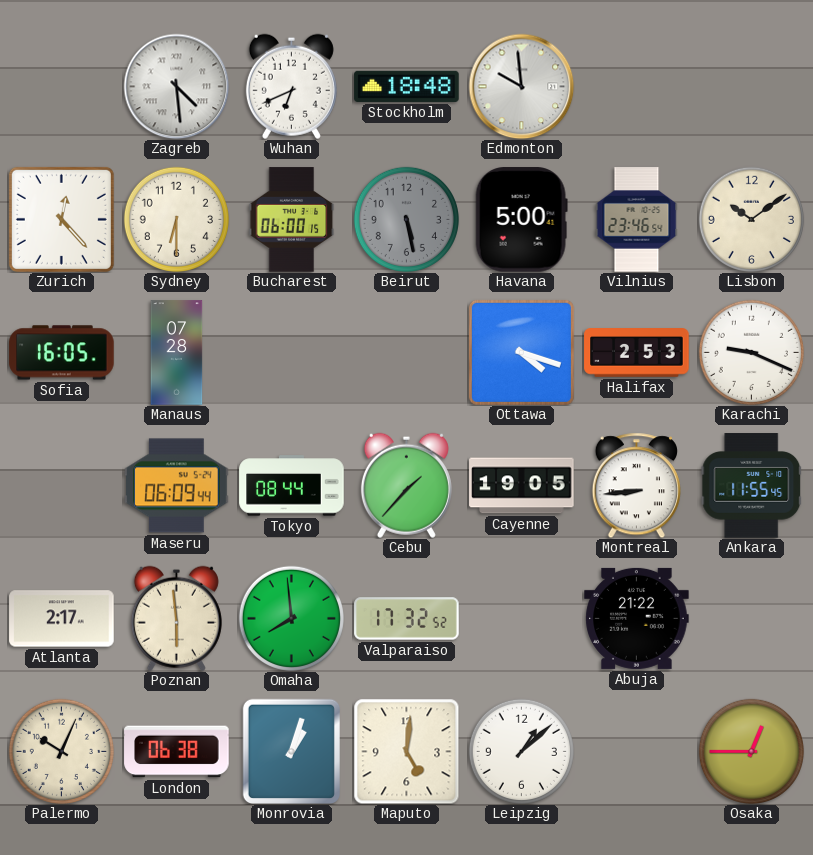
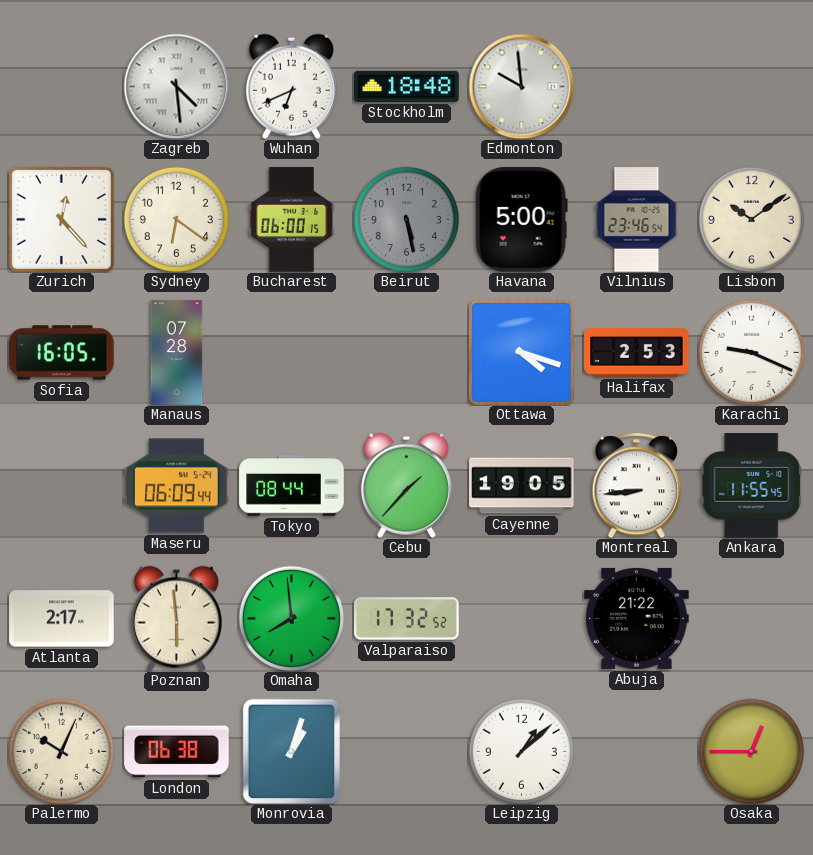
Sydney: 6:30 -> 6:21 (176, 219)
Maputo: 5:01 -> none (406, 751)
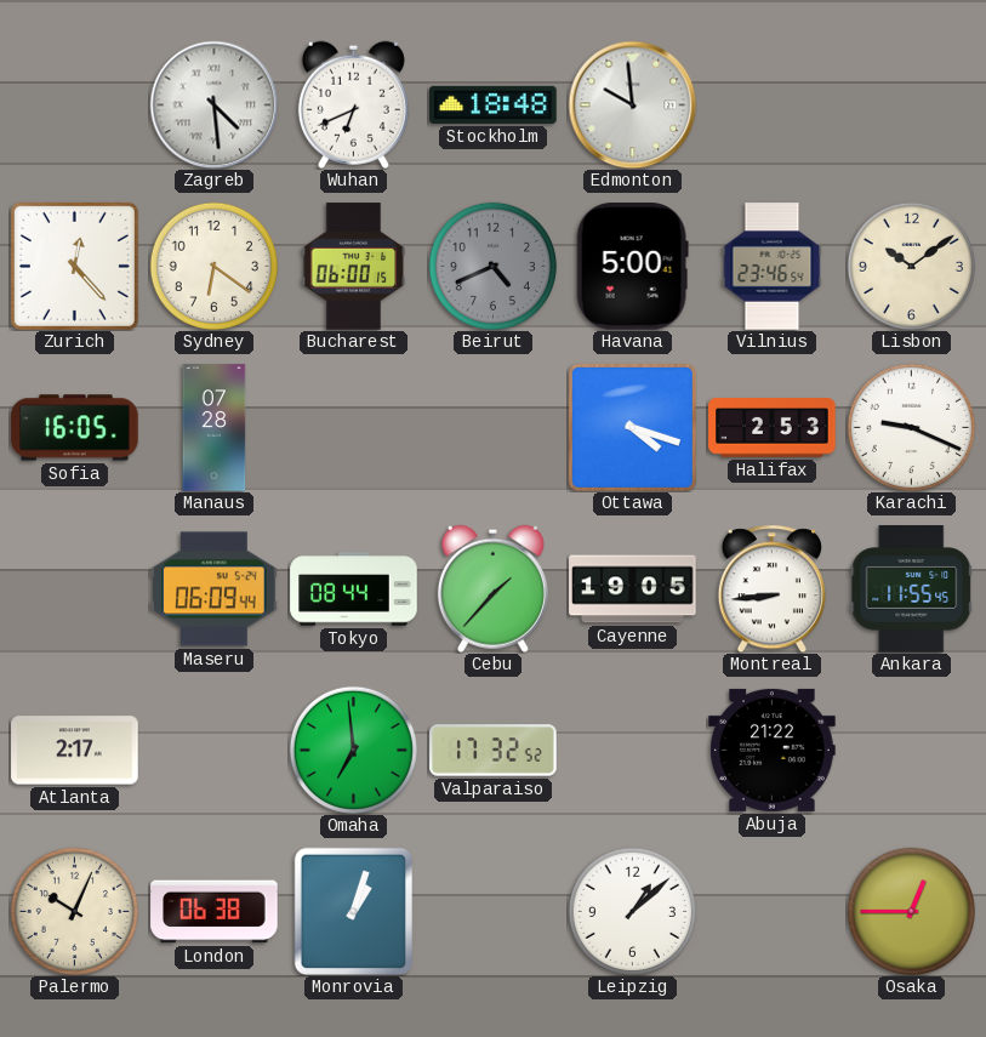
Beirut: 5:28 -> 4:41 (492, 266)
Poznan: 5:59 -> none (176, 618)
Omaha: 7:59 -> 6:59 (353, 750)
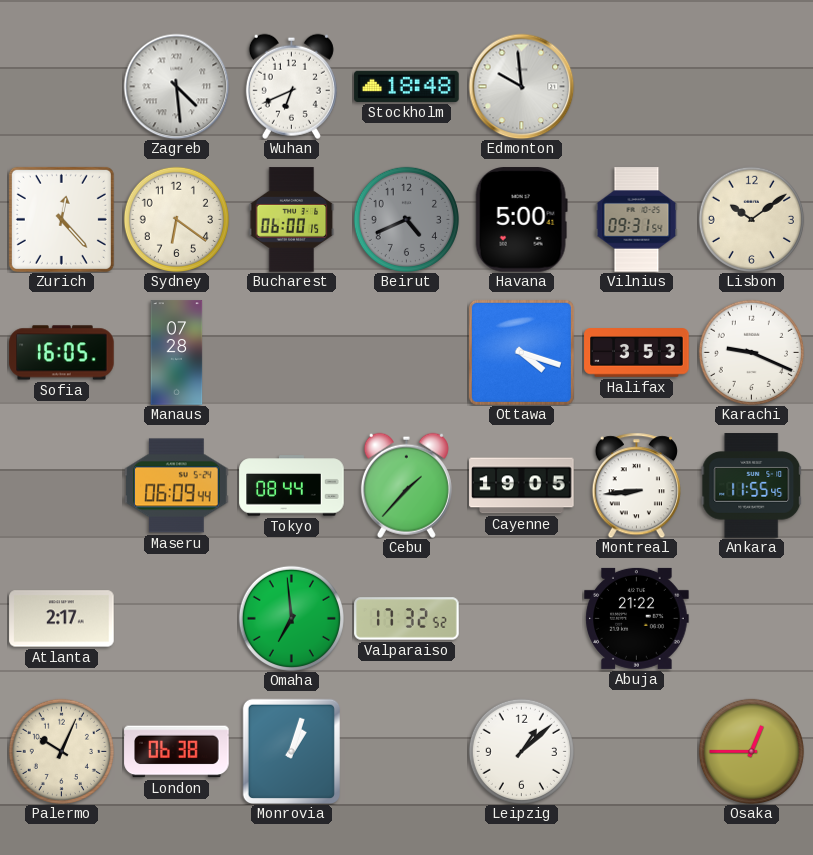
Vilnius: 23:46 -> 09:31 (637, 220)
Halifax: 2:53 -> 3:53 (637, 353)
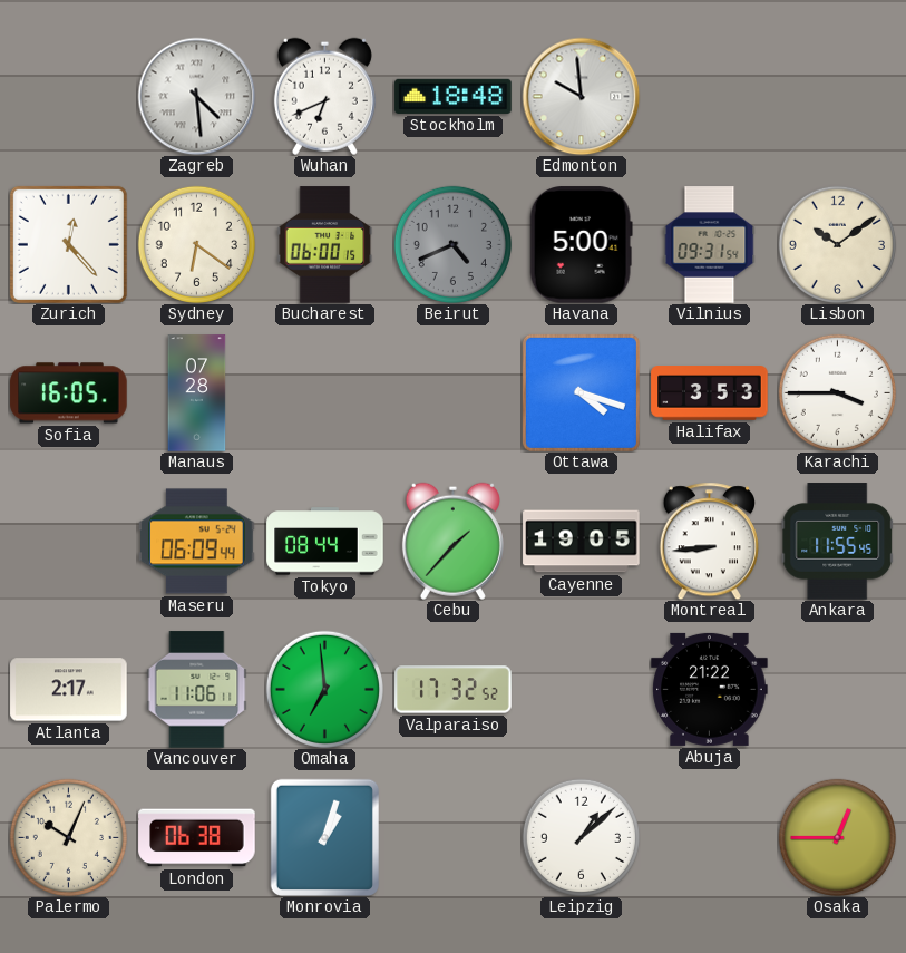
Karachi: 9:19 -> 3:45 (837, 392)
Vancouver: none -> 11:06 (197, 690)
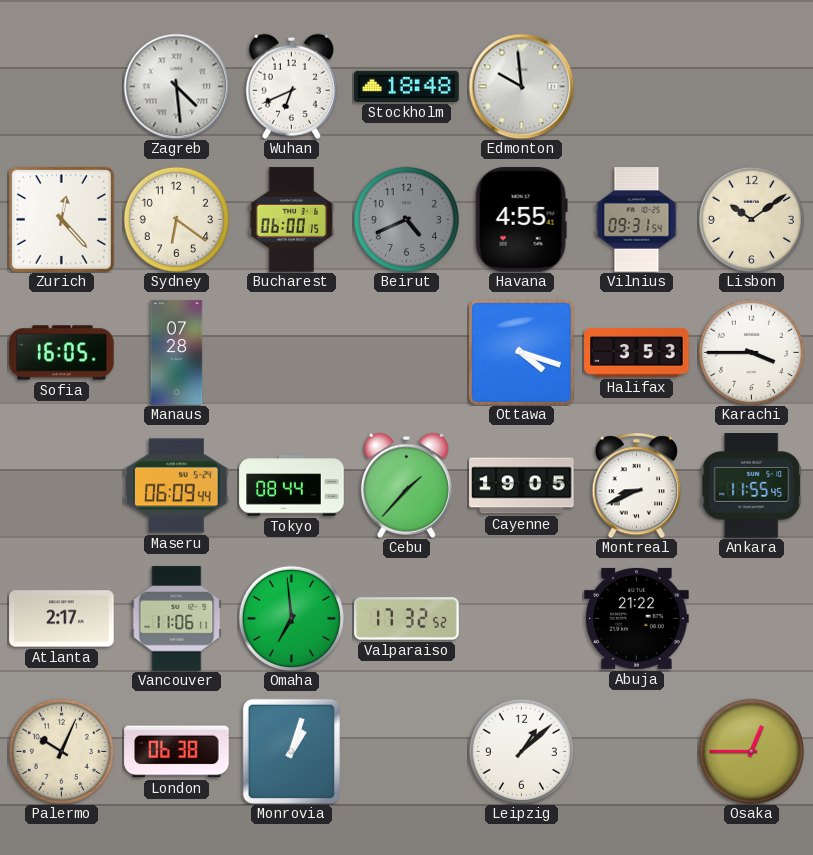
Havana: 5:00 -> 4:55 (521, 220)
Montreal: 8:44 -> 8:41 (636, 485)
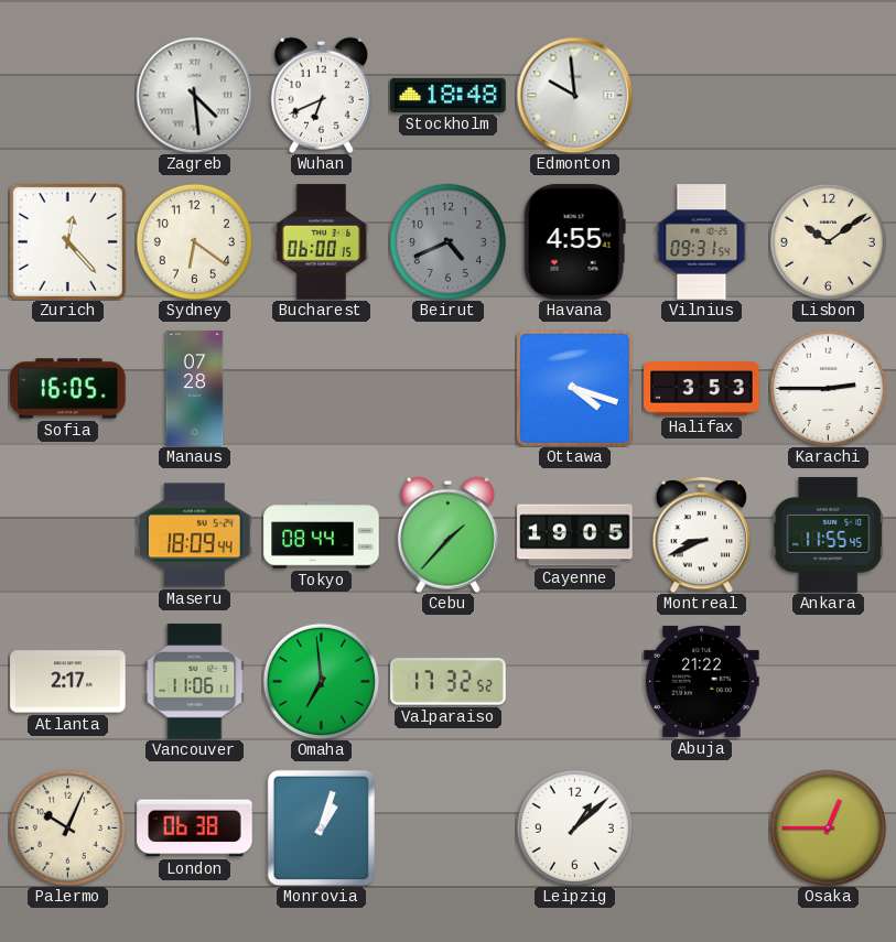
Karachi: 3:45 -> 2:45 (828, 388)
Maseru: 06:09 -> 18:09 (195, 535)
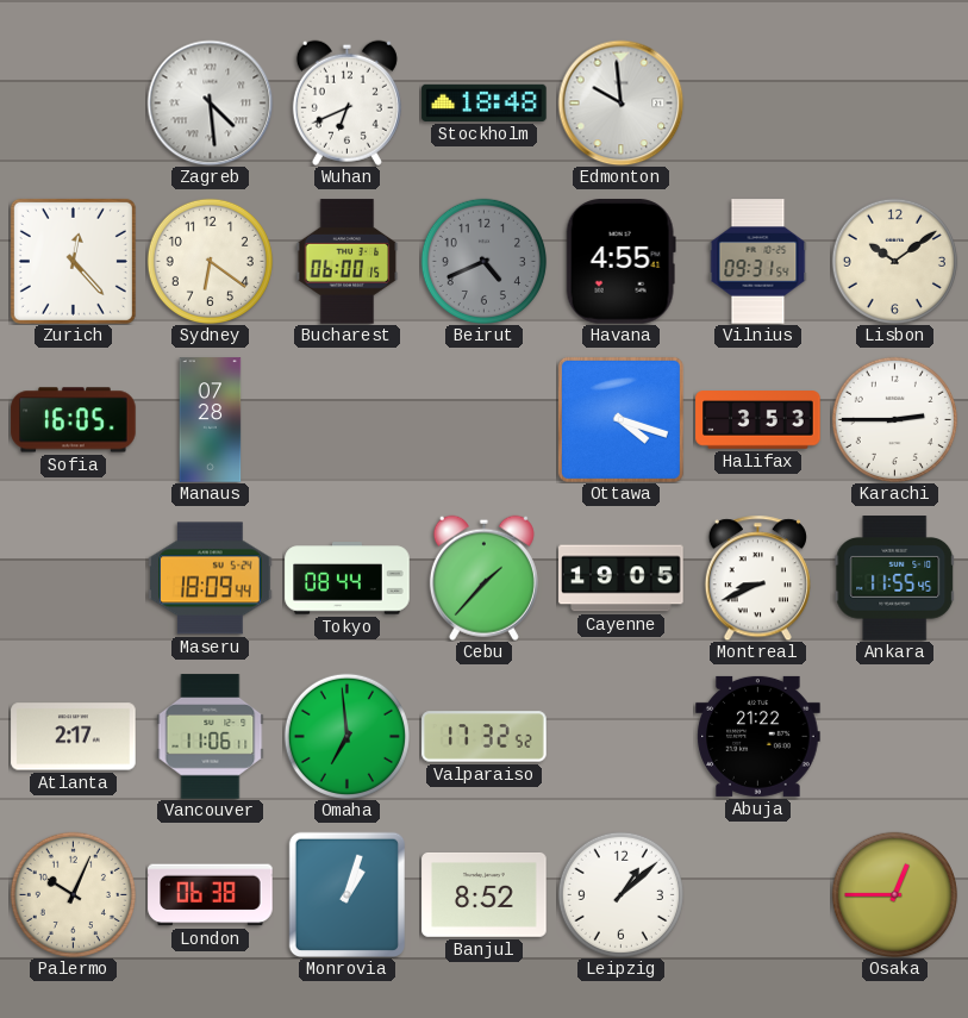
Banjul: none -> 8:52 (485, 895)
